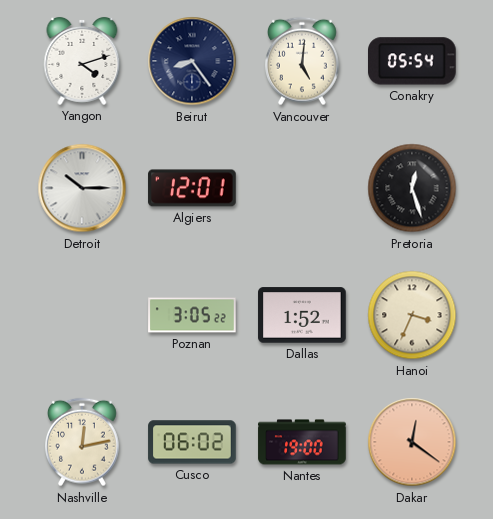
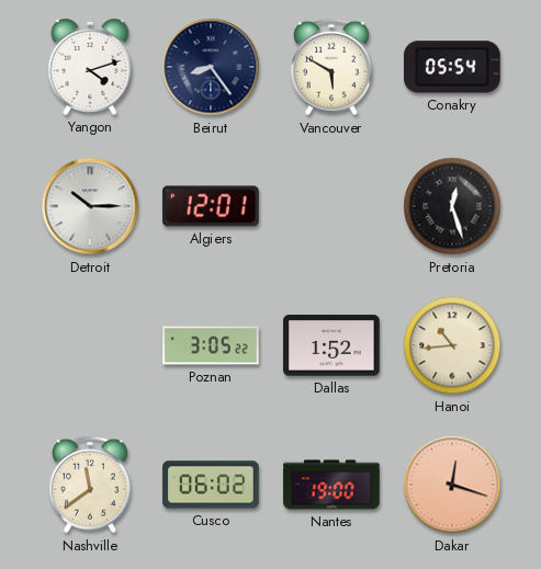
Vancouver: 5:01 -> 5:50 (333, 67)
Hanoi: 3:34 -> 10:44 (452, 345)
Nashville: 12:13 -> 11:39 (91, 485)
Dakar: 12:21 -> 12:18 (452, 485)
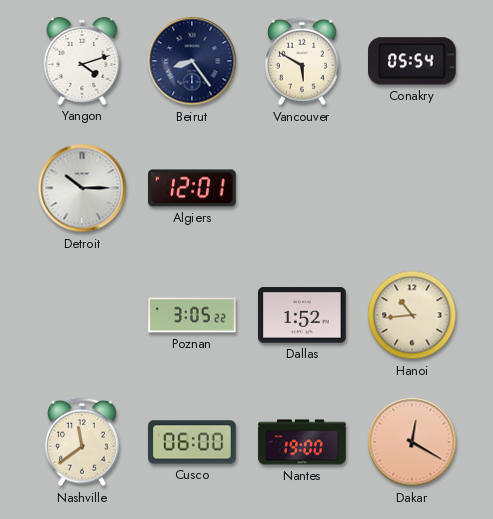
Pretoria: 12:27 -> none (452, 206)
Cusco: 06:02 -> 06:00 (192, 442)
Dakar: 12:18 -> 12:20 (412, 442)
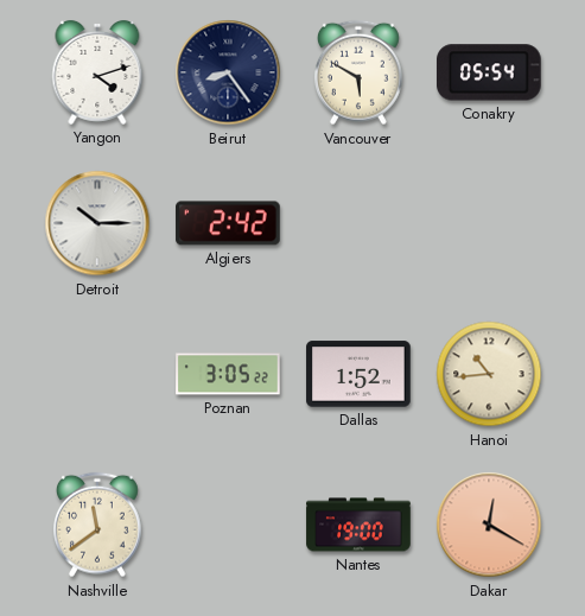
Algiers: 12:01 -> 2:42 (228, 223)
Cusco: 06:00 -> none (192, 442)
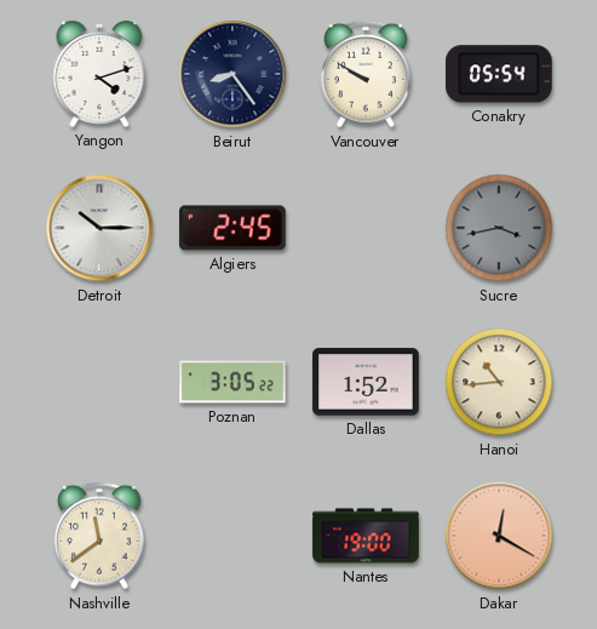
Vancouver: 5:50 -> 9:50 (367, 74)
Algiers: 2:42 -> 2:45 (233, 228)
Sucre: none -> 3:43 (499, 228)
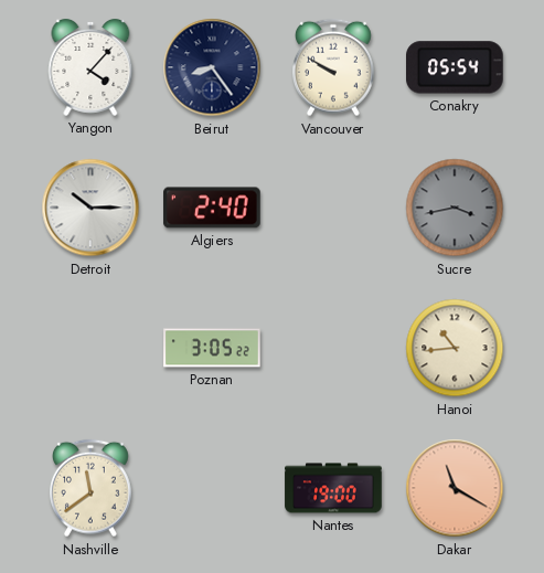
Yangon: 4:12 -> 4:07 (90, 67)
Algiers: 2:45 -> 2:40 (212, 208)
Dallas: 1:52 -> none (366, 382)
Dakar: 12:20 -> 11:20 (455, 488)
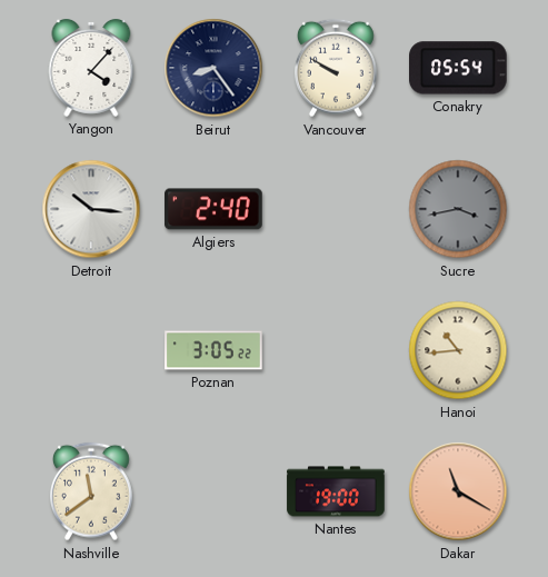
Detroit: 10:15 -> 10:16 (91, 209)
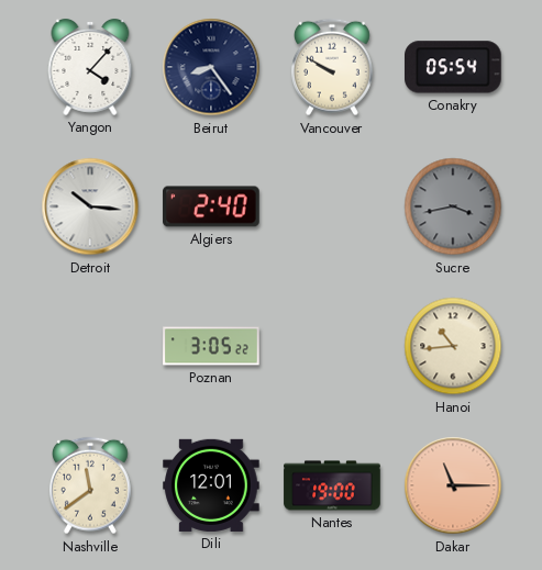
Dili: none -> 12:01 (211, 485)
Dakar: 11:20 -> 11:15 (453, 485)
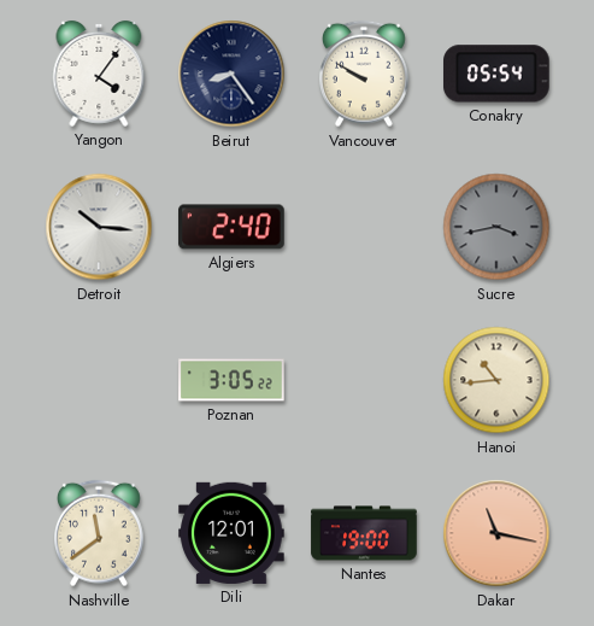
Yangon: 4:07 -> 4:06 (99, 74)
Dakar: 11:15 -> 11:17 (496, 533)
